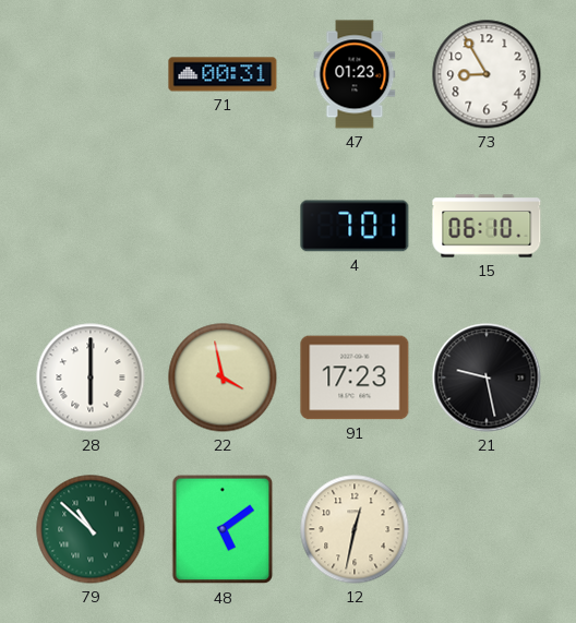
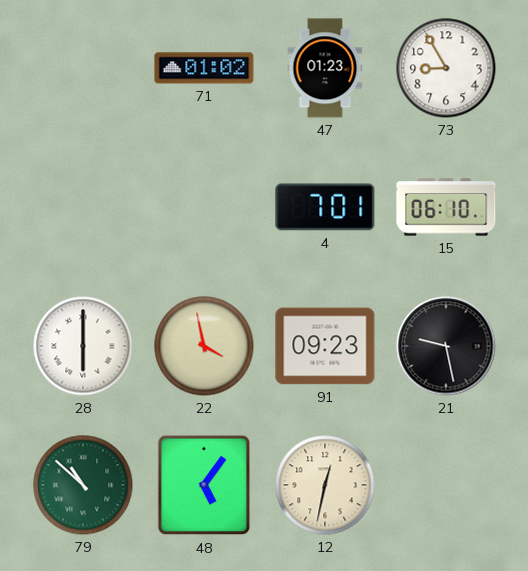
71: 00:31 -> 01:02 (204, 68)
91: 17:23 -> 09:23 (325, 346)
48: 5:09 -> 5:06 (204, 485)
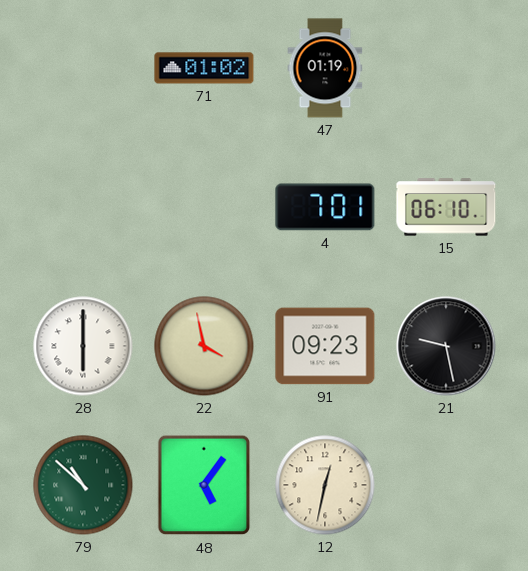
47: 01:23 -> 01:19 (325, 68)
73: 8:55 -> none (446, 68)
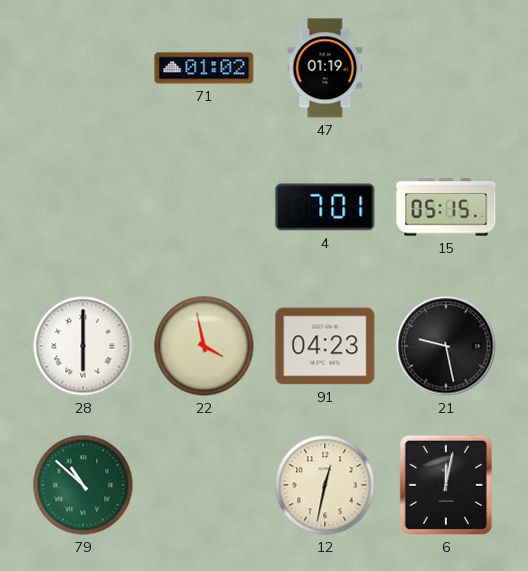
15: 06:10 -> 05:15 (446, 207)
91: 09:23 -> 04:23 (325, 346)
48: 5:06 -> none (204, 485)
6: none -> 12:02 (446, 485)
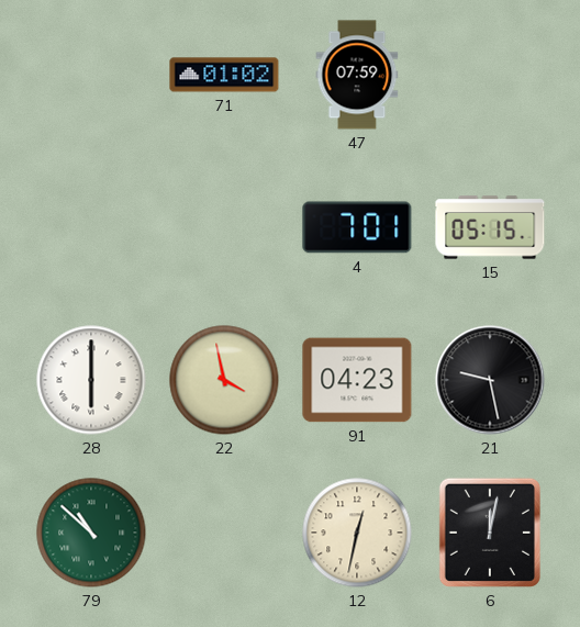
47: 01:19 -> 07:59 (357, 75)
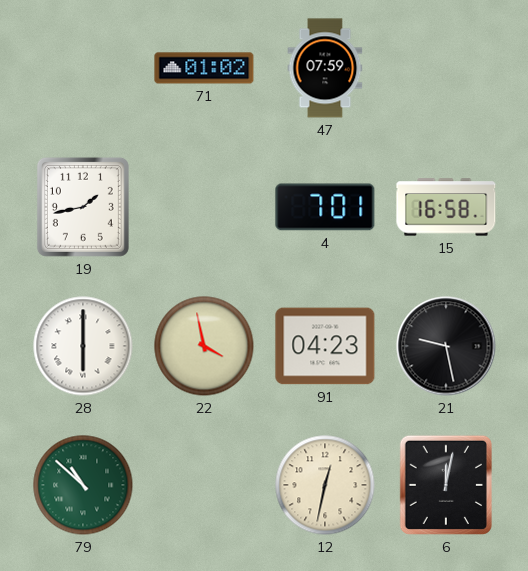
19: none -> 1:43 (83, 207)
15: 05:15 -> 16:58 (446, 207)
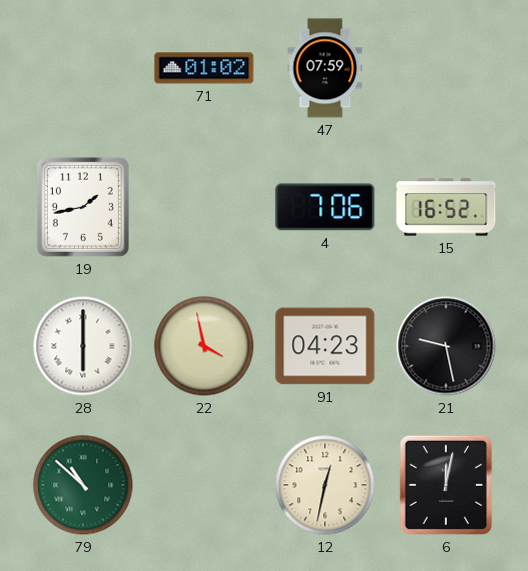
4: 7:01 -> 7:06 (325, 207)
15: 16:58 -> 16:52 (446, 207)
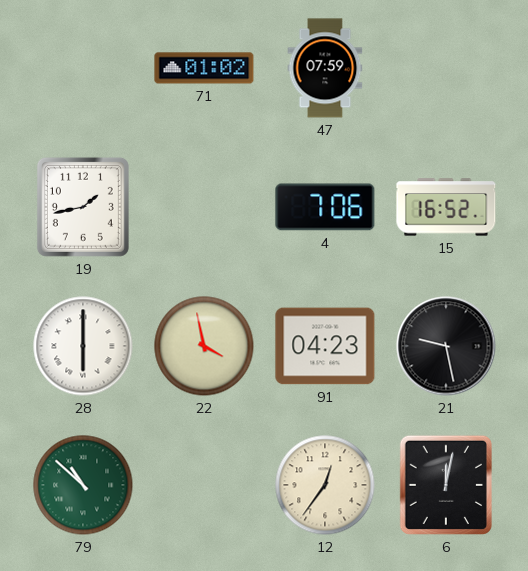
12: 12:32 -> 12:36 (325, 485)
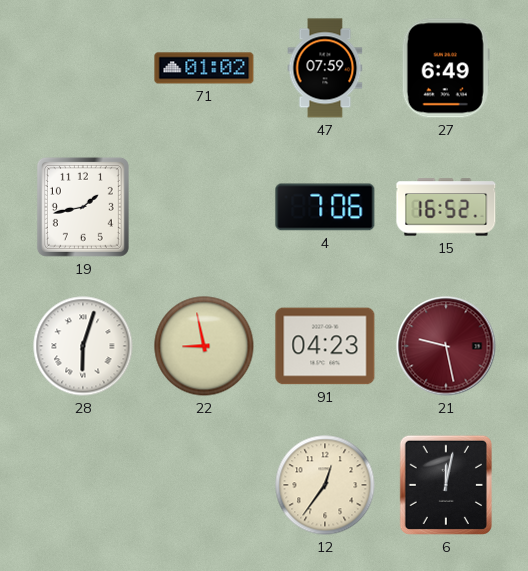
27: none -> 6:49 (446, 68)
28: 6:00 -> 6:03 (83, 346)
22: 3:58 -> 8:58 (204, 346)
21 dial: black -> burgundy (446, 346)
79: 10:52 -> none (83, 485)
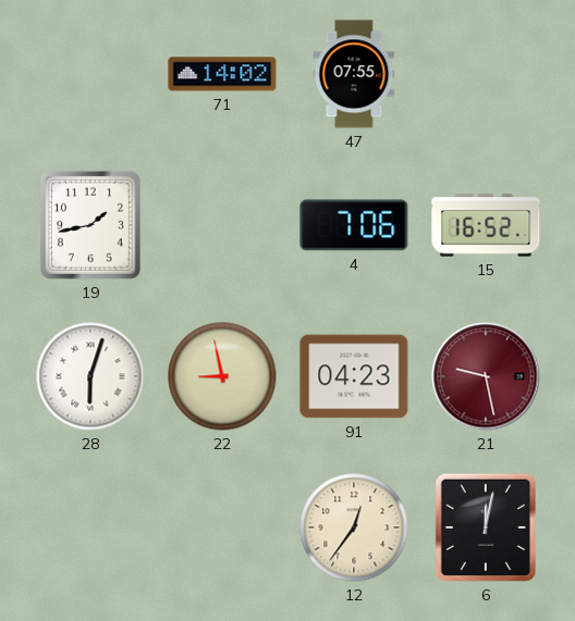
71: 01:02 -> 14:02 (222, 74)
47: 07:59 -> 07:55 (354, 74)
27: 6:49 -> none (446, 68)
